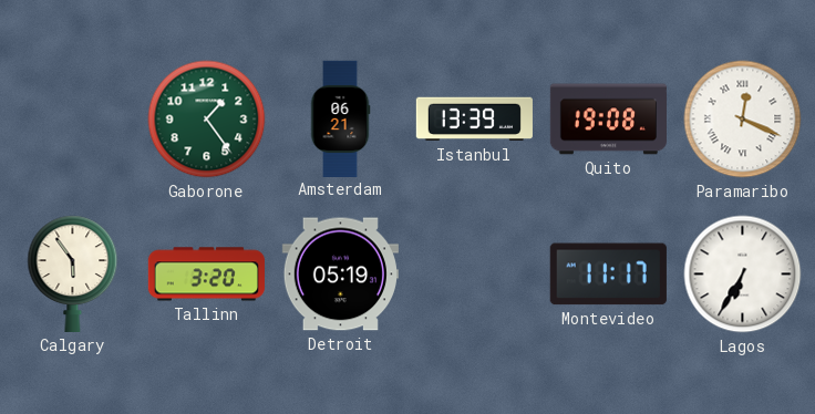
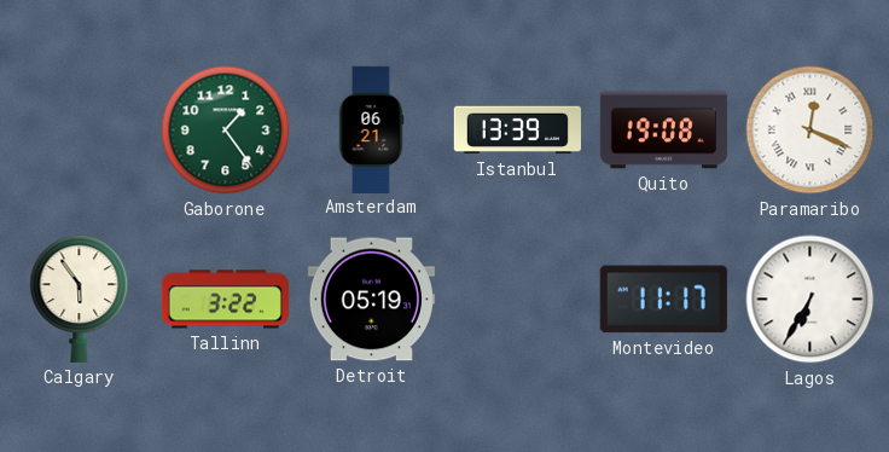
Tallinn: 3:20 -> 3:22 (225, 300)
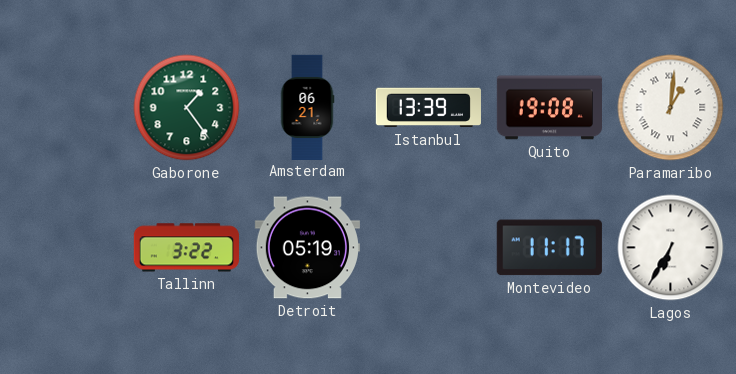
Paramaribo: 12:19 -> 1:01 (671, 108)
Calgary: 5:54 -> none (80, 299)
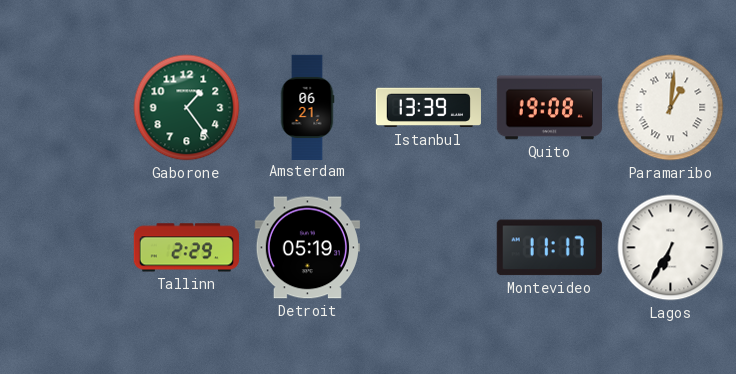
Tallinn: 3:22 -> 2:29 (186, 248)
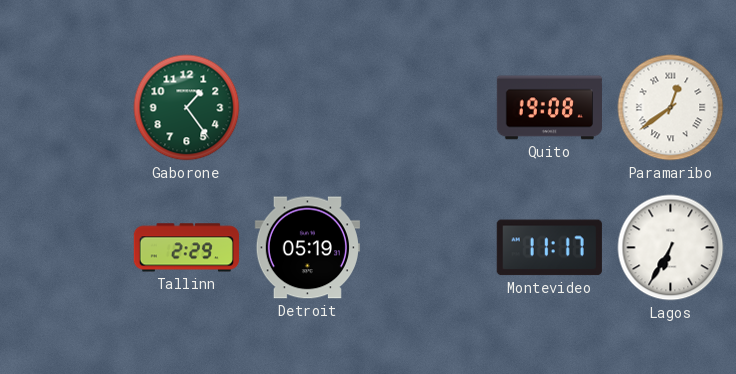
Amsterdam: 06:21 -> none (307, 107)
Istanbul: 13:39 -> none (428, 108)
Paramaribo: 1:01 -> 12:39 (671, 108)
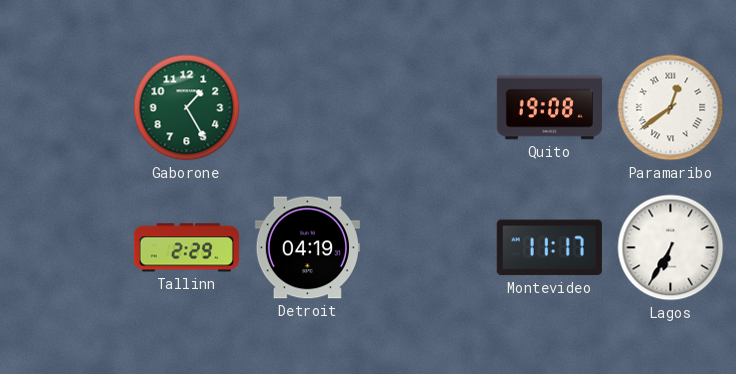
Gaborone: 1:24 -> 1:25 (187, 108)
Detroit: 05:19 -> 04:19 (307, 248)
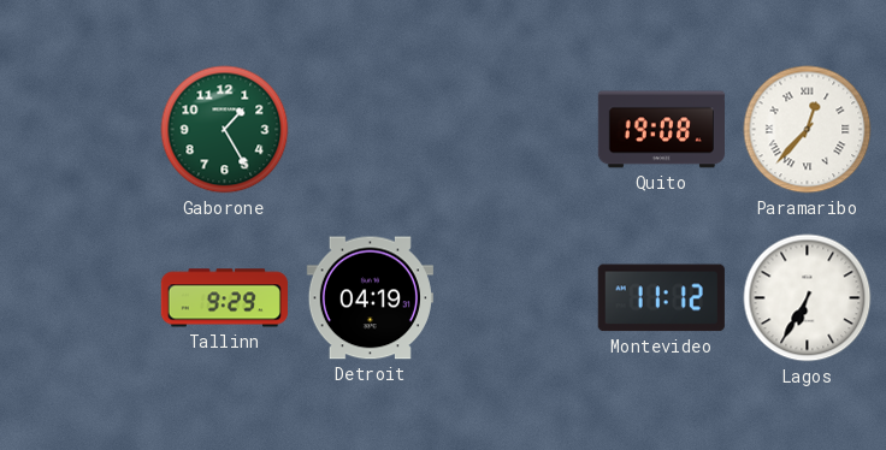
Paramaribo: 12:39 -> 12:37 (808, 130)
Tallinn: 2:29 -> 9:29 (224, 298)
Montevideo: 11:17 -> 11:12 (661, 298)
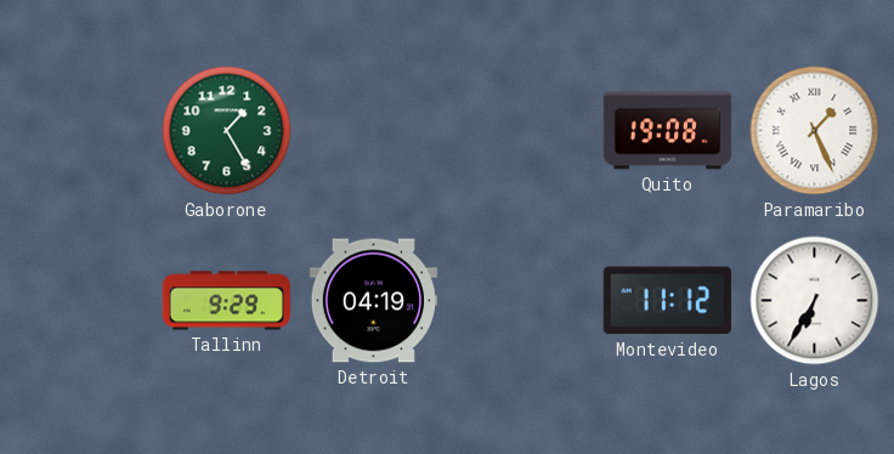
Paramaribo: 12:37 -> 1:26 (815, 131)
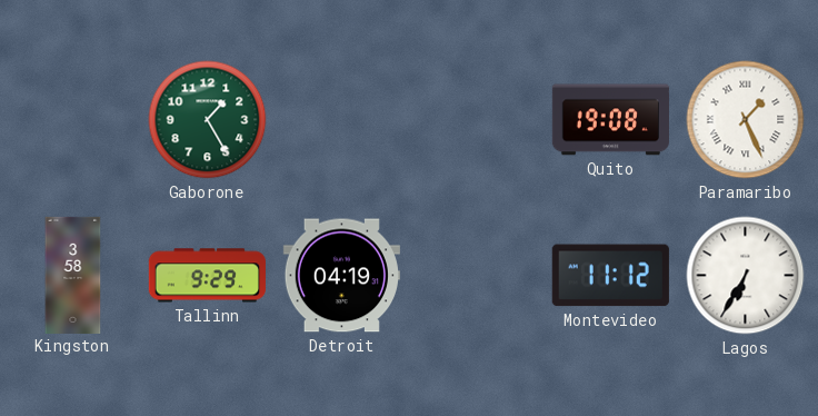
Kingston: none -> 3:58 (73, 275)
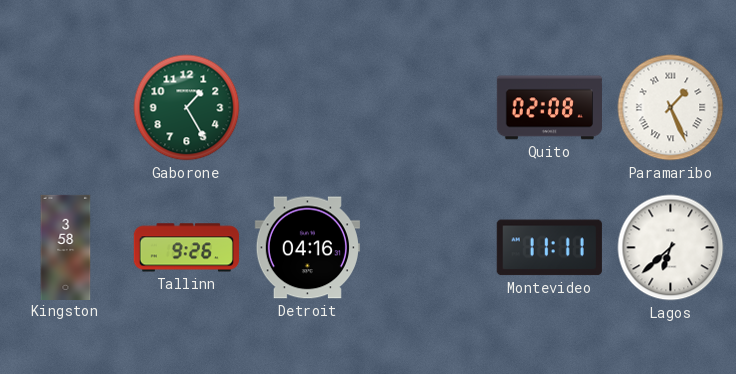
Quito: 19:08 -> 02:08 (549, 108)
Tallinn: 9:29 -> 9:26 (186, 248)
Detroit: 04:19 -> 04:16 (307, 248)
Montevideo: 11:12 -> 11:11 (549, 248)
Lagos: 6:35 -> 6:38 (671, 248)
